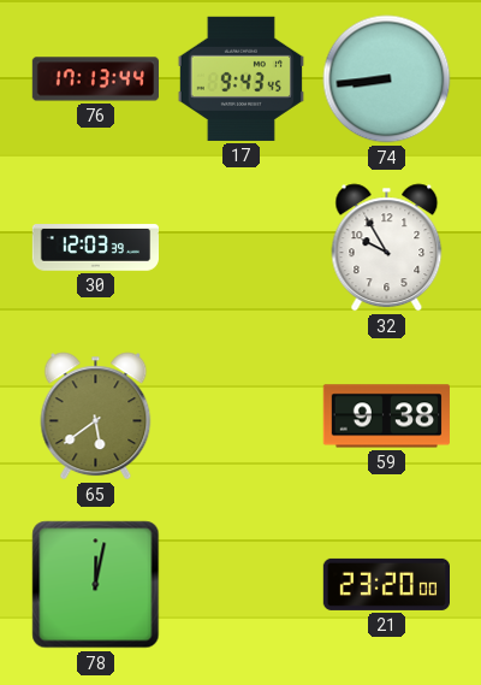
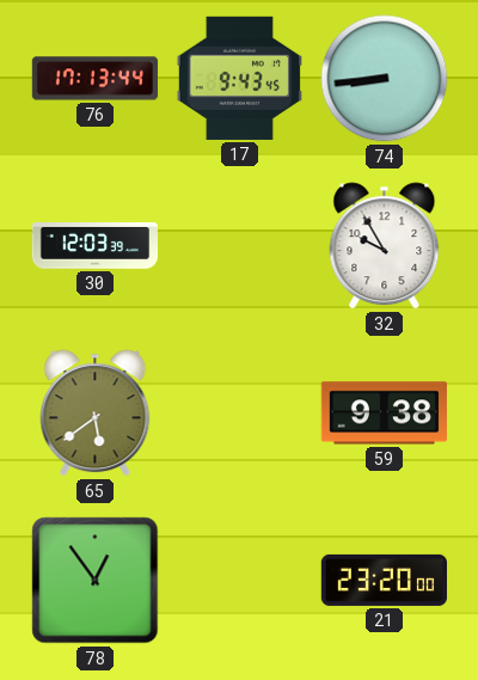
78: 12:02 -> 12:54 (96, 581)
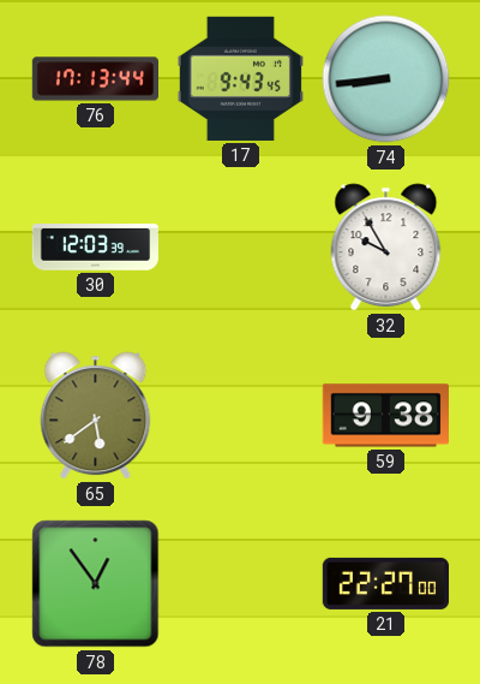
21: 23:20 -> 22:27 (385, 583)
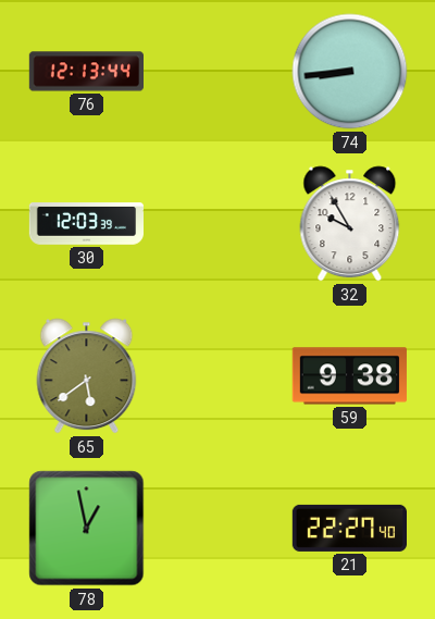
76: 17:13 -> 12:13 (86, 72)
17: 9:43 -> none (240, 78)
78: 12:54 -> 12:58 (87, 529)
21: 22:27:00 -> 22:27:40 (349, 528)
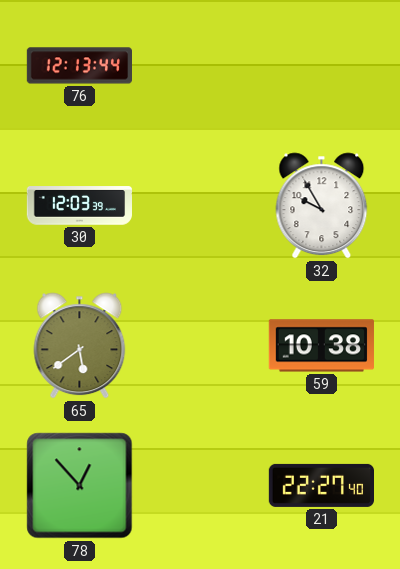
74: 8:44 -> none (350, 72)
59: 9:38 -> 10:38 (321, 346)
78: 12:58 -> 12:53 (80, 486)
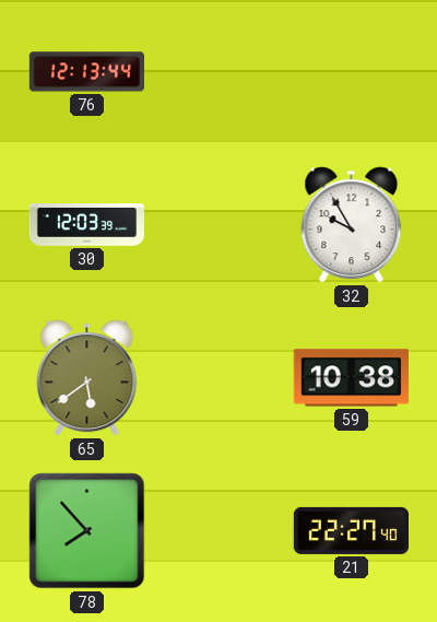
78: 12:53 -> 7:53 (87, 531)
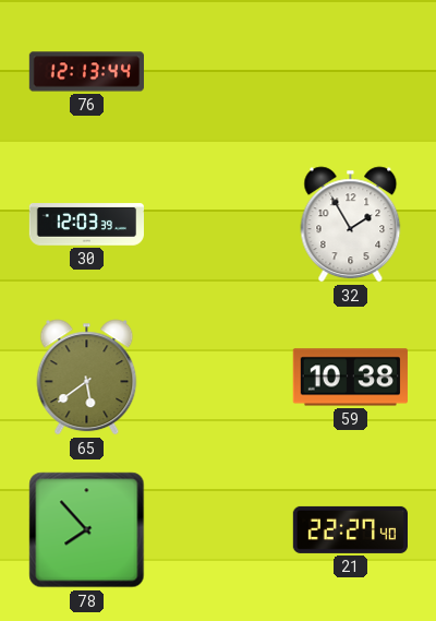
32: 9:55 -> 1:55 (351, 225)
